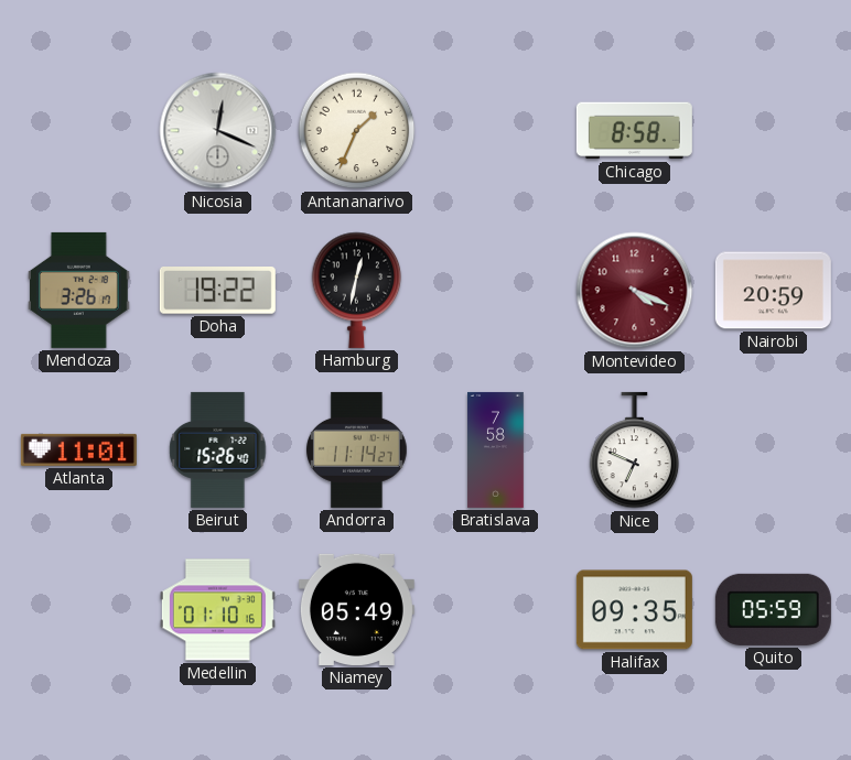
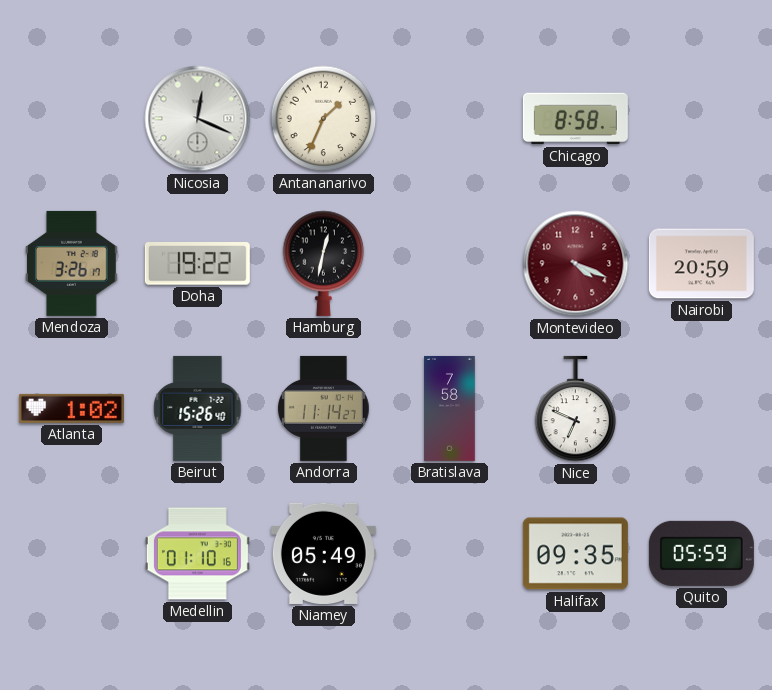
Atlanta: 11:01 -> 1:02 (71, 408)
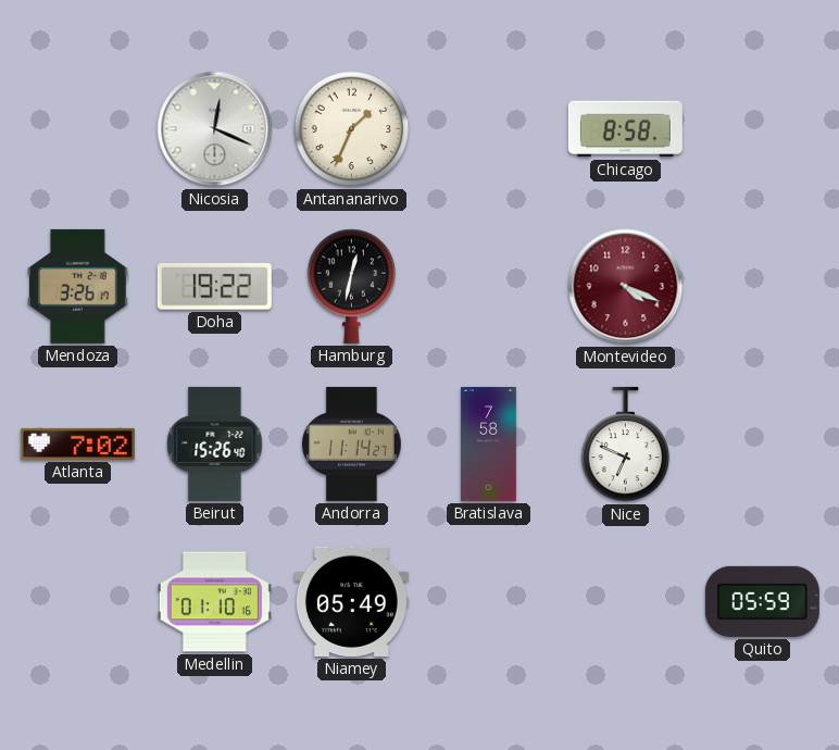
Nairobi: 20:59 -> none (701, 264)
Atlanta: 1:02 -> 7:02 (77, 443)
Halifax: 09:35 -> none (575, 554)
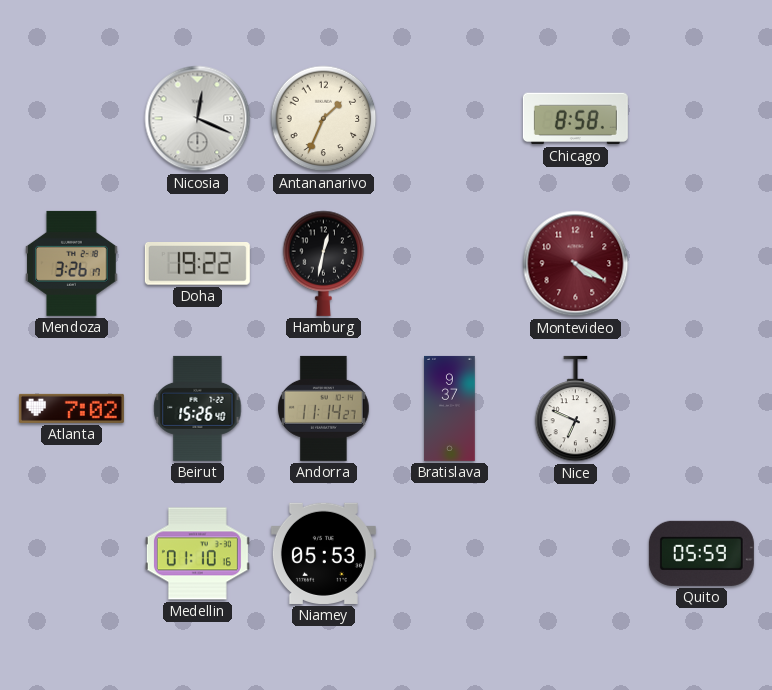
Montevideo: 4:19 -> 4:20 (576, 264)
Bratislava: 7:58 -> 9:37 (450, 408)
Niamey: 05:49 -> 05:53 (323, 553)
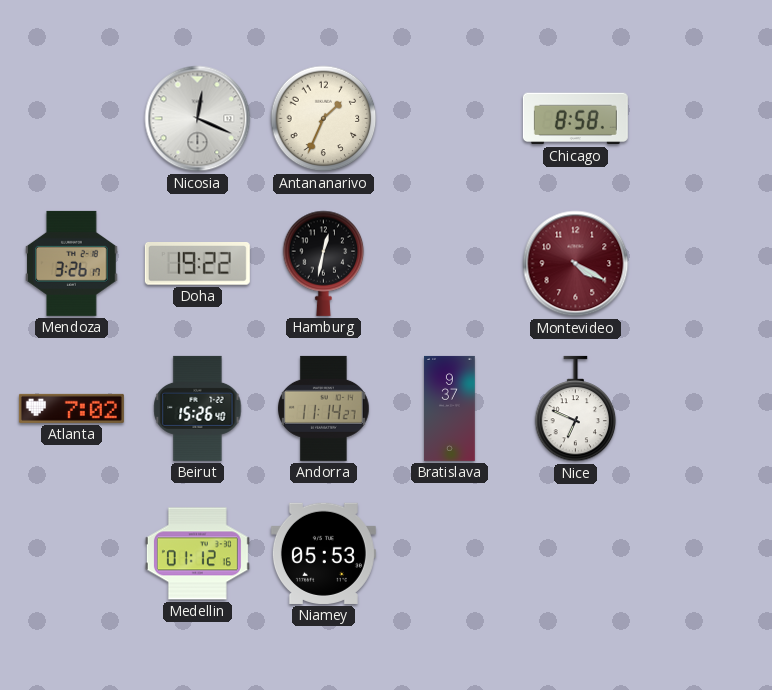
Medellin: 01:10 -> 01:12 (197, 554)
Quito: 05:59 -> none (701, 553)
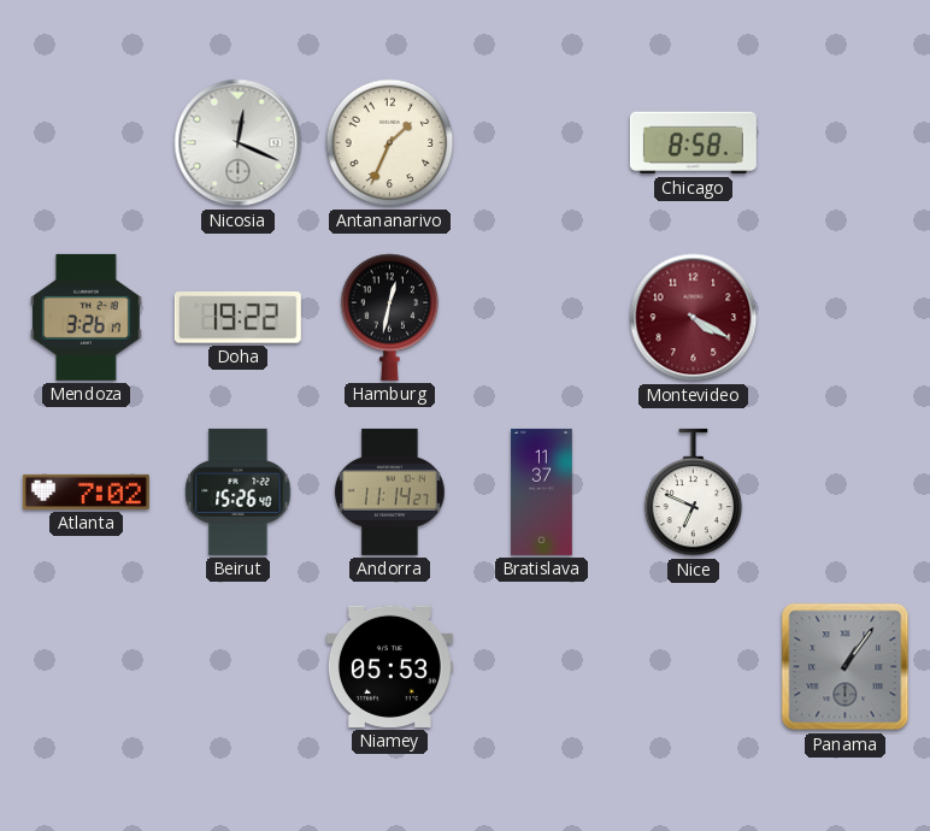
Bratislava: 9:37 -> 11:37 (542, 491)
Medellin: 01:12 -> none (197, 554)
Panama: none -> 1:06 (846, 667)
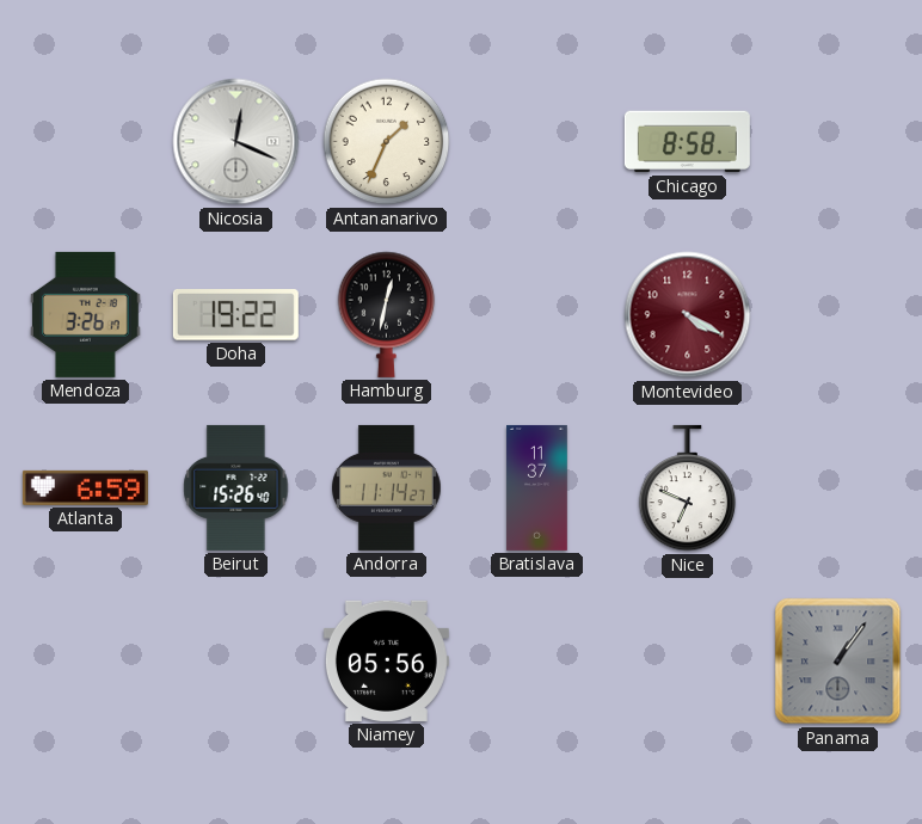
Atlanta: 7:02 -> 6:59 (85, 487)
Niamey: 05:53 -> 05:56 (386, 660)
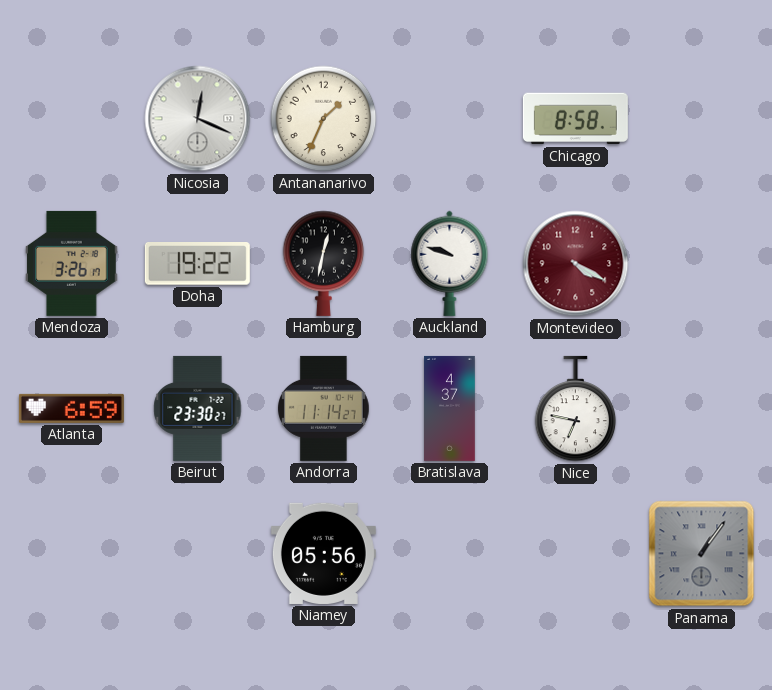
Auckland: none -> 9:48 (450, 263)
Beirut: 15:26 -> 23:30 (198, 408)
Bratislava: 11:37 -> 4:37 (450, 408)
Nice: 6:49 -> 6:47 (576, 409)
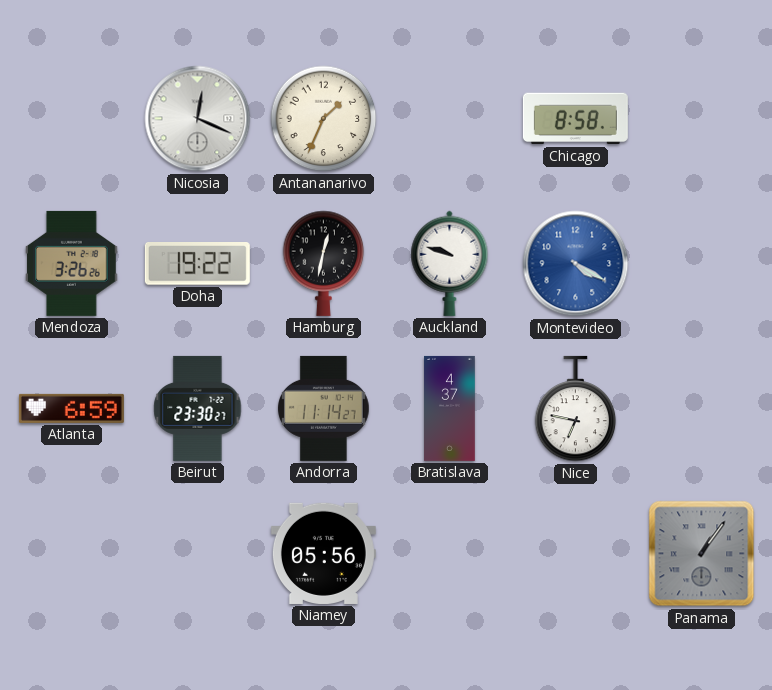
Mendoza: 3:26:17 -> 3:26:26 (72, 263)
Montevideo dial: burgundy -> blue (576, 264)
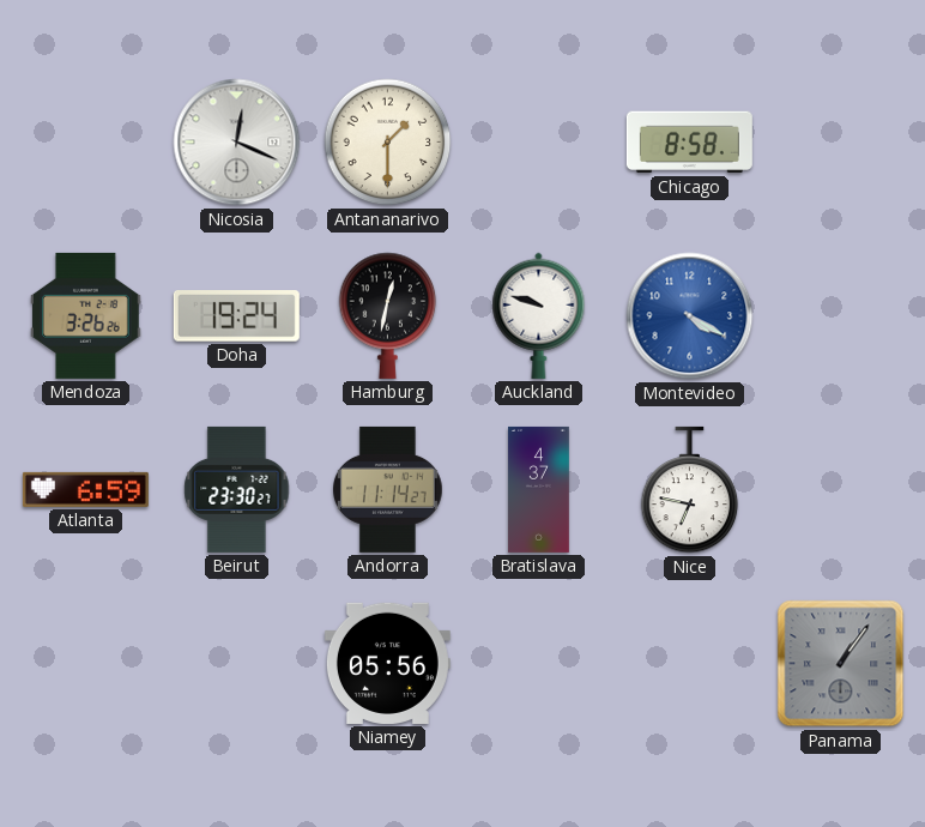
Antananarivo: 1:34 -> 1:30 (388, 143)
Doha: 19:22 -> 19:24 (236, 316)
